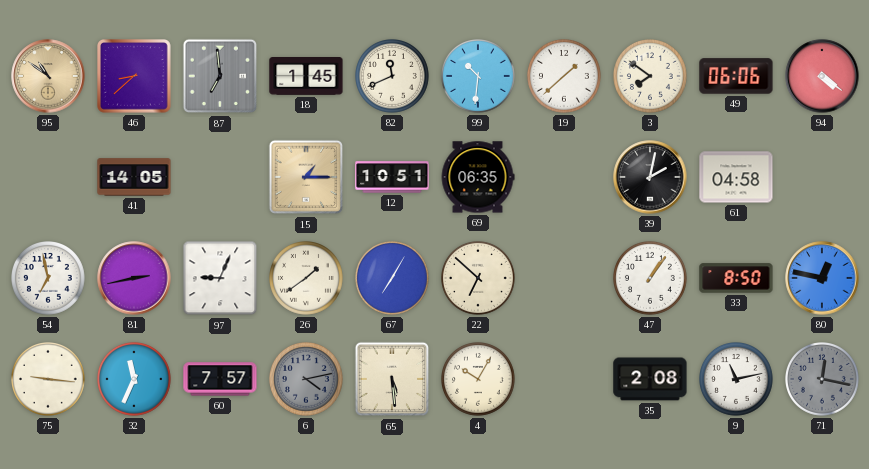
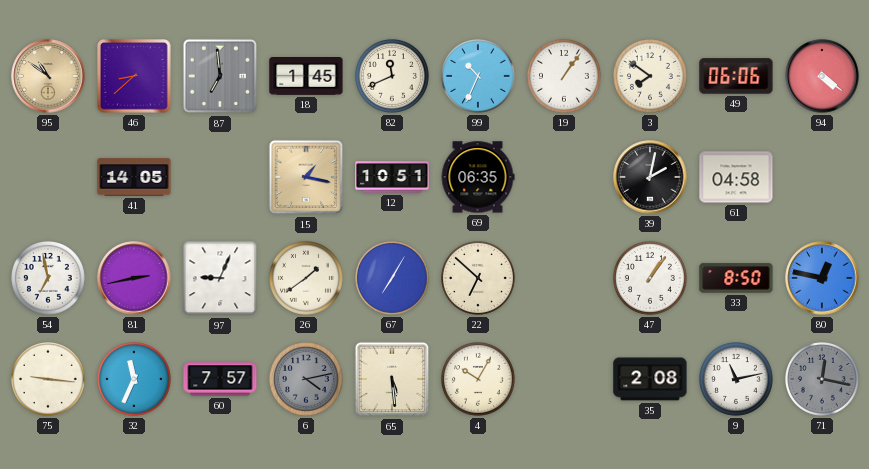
99: 10:31 -> 10:34 (479, 77)
19: 1:38 -> 1:06 (565, 77)
15: 1:15 -> 1:17 (306, 177)
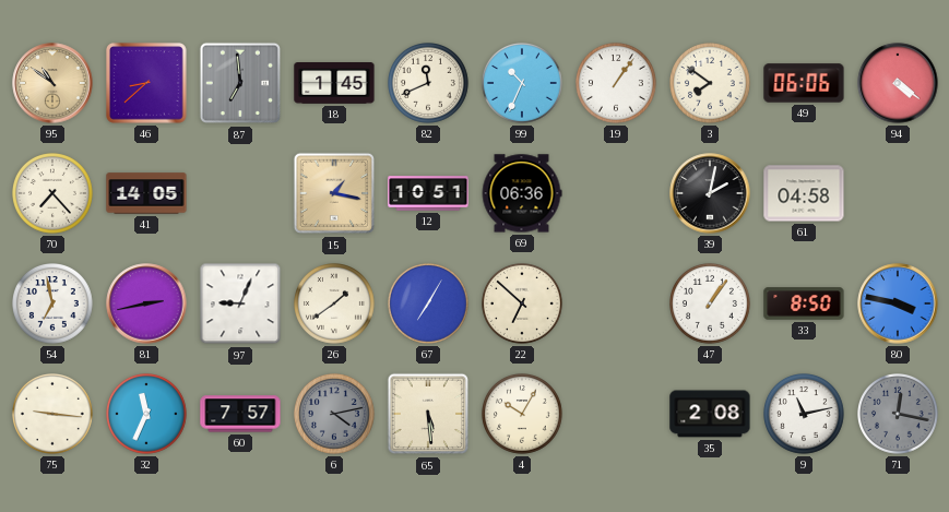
70: none -> 7:23 (54, 194)
69: 06:35 -> 06:36 (522, 193)
80: 12:47 -> 3:47 (898, 303)
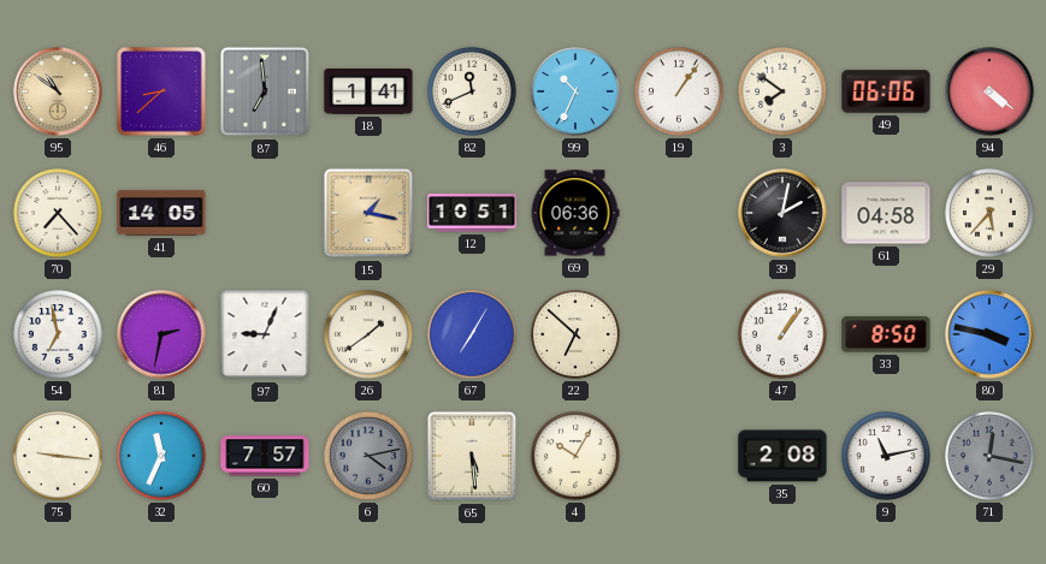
18: 1:45 -> 1:41 (368, 93)
29: none -> 5:37 (991, 214)
81: 2:43 -> 2:32 (161, 334)
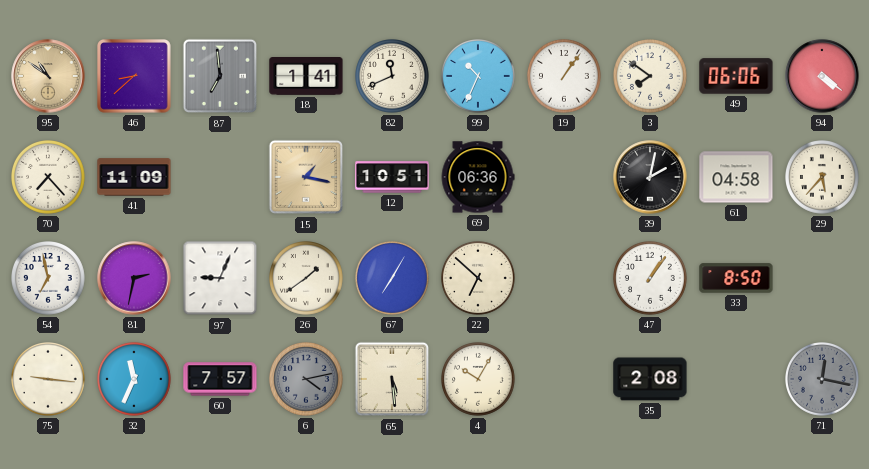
41: 14:05 -> 11:09 (134, 177)
80: 3:47 -> none (989, 334)
9: 11:13 -> none (887, 457)
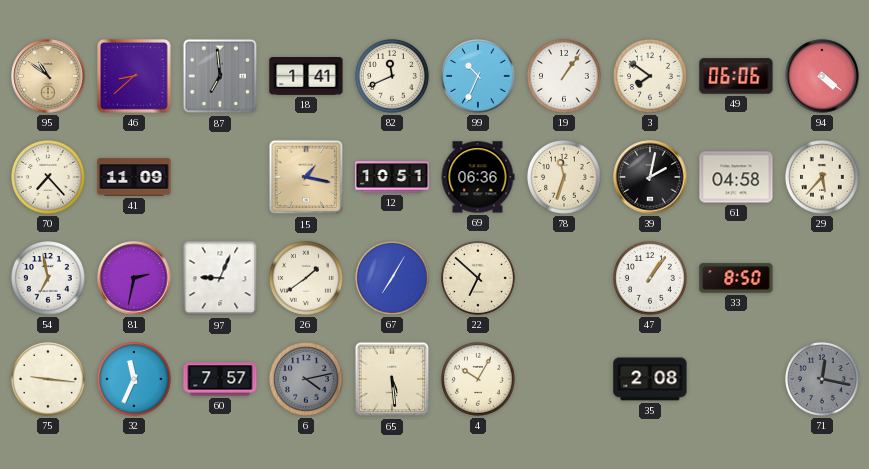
78: none -> 11:33 (565, 178)
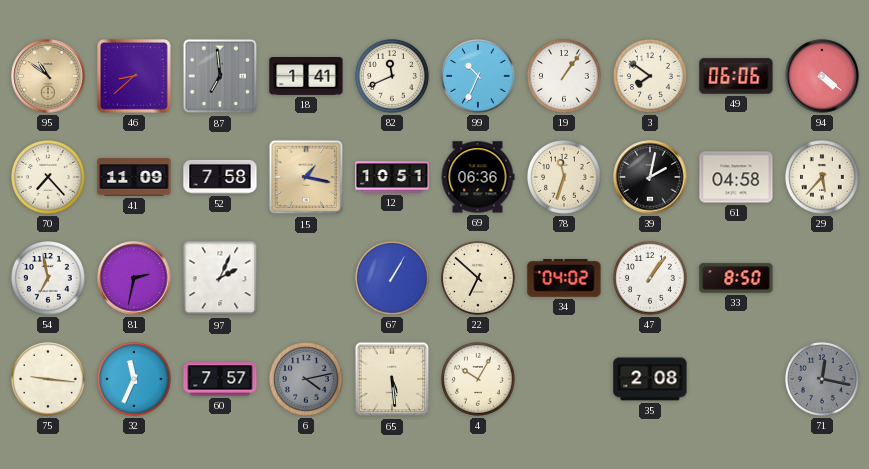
52: none -> 7:58 (220, 177)
97: 9:04 -> 2:04 (220, 278)
26: 1:39 -> none (307, 279)
67: 7:05 -> 1:05 (393, 279)
34: none -> 04:02 (564, 278)
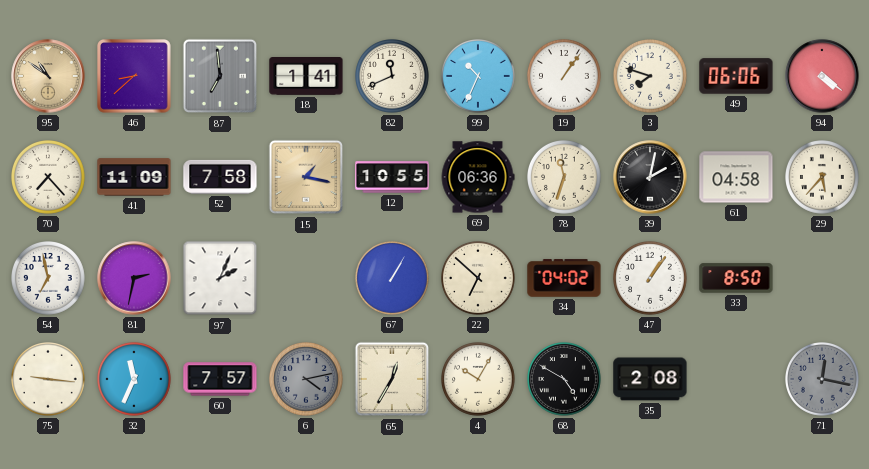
3: 7:51 -> 7:48 (651, 77)
12: 10:51 -> 10:55 (392, 177)
65: 5:29 -> 12:35 (392, 379)
68: none -> 4:50 (565, 380)
